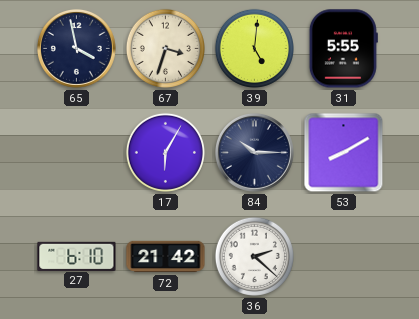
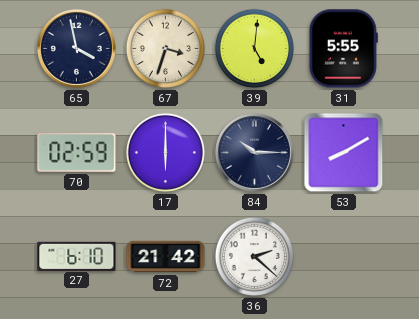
70: none -> 02:59 (77, 153)
17: 6:05 -> 6:00 (165, 152)
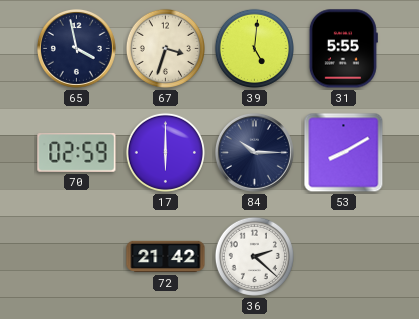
27: 6:10 -> none (77, 256)
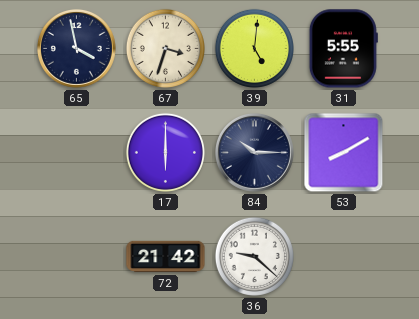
70: 02:59 -> none (77, 153)
36: 2:22 -> 9:22 (254, 256)
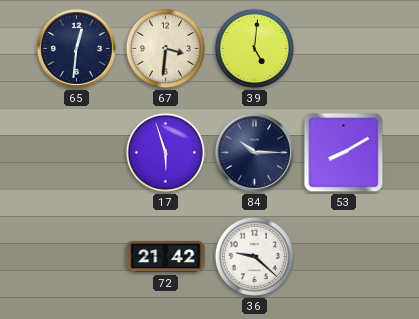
65: 3:58 -> 12:31 (76, 48)
67: 3:33 -> 3:31 (165, 48)
31: 5:55 -> none (343, 49)
17: 6:00 -> 5:57 (165, 152)
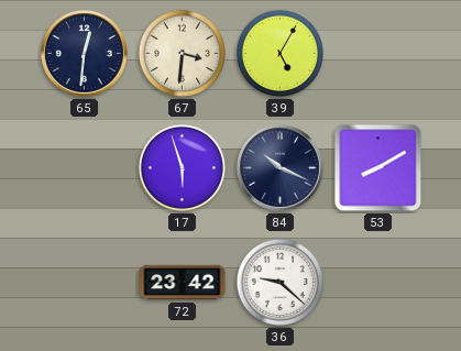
39: 5:01 -> 5:05 (279, 53)
84: 10:15 -> 10:19 (279, 167)
72: 21:42 -> 23:42 (183, 283)
